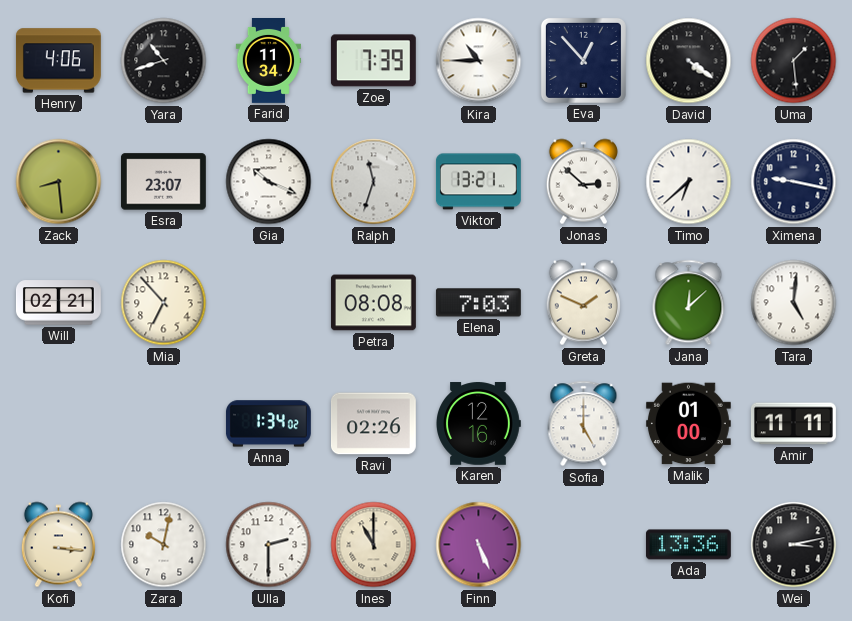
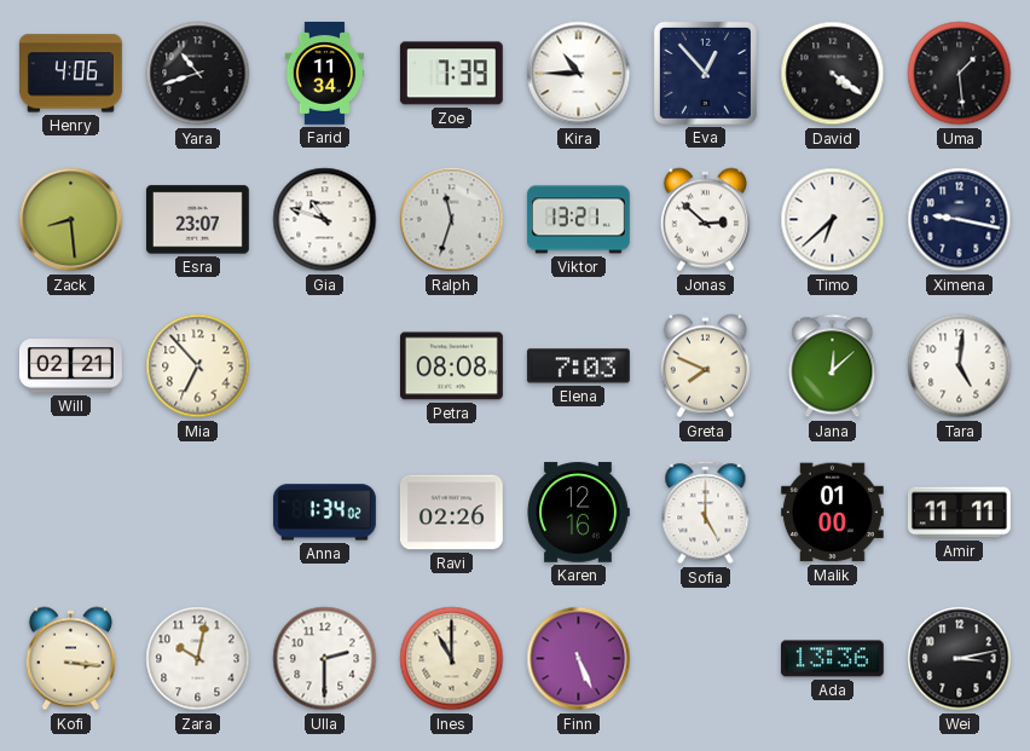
Gia: 10:19 -> 10:48 (325, 220)
Greta: 1:49 -> 7:49 (705, 366)
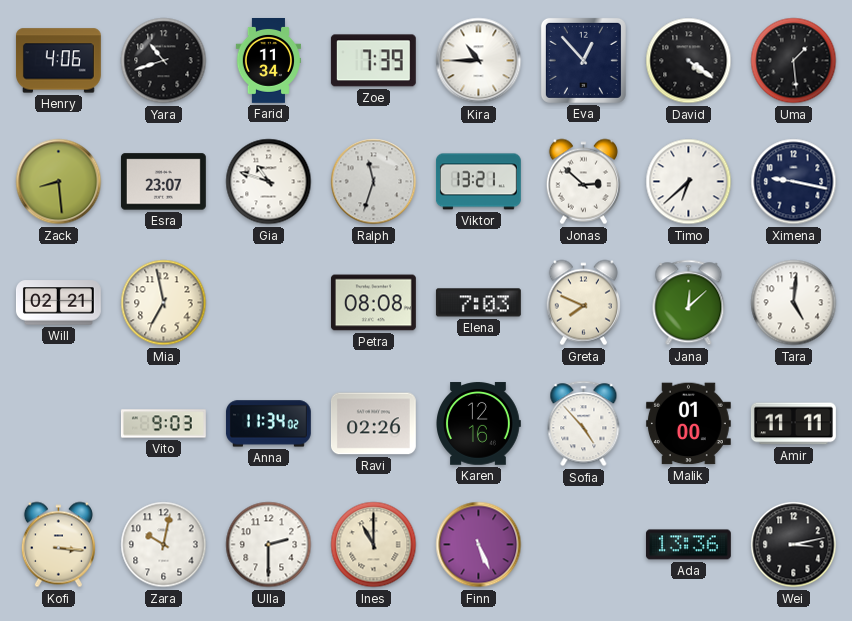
Mia: 6:53 -> 6:58 (164, 303)
Vito: none -> 9:03 (163, 424)
Anna: 1:34 -> 11:34 (268, 424)
Sofia: 5:00 -> 4:53 (584, 424)
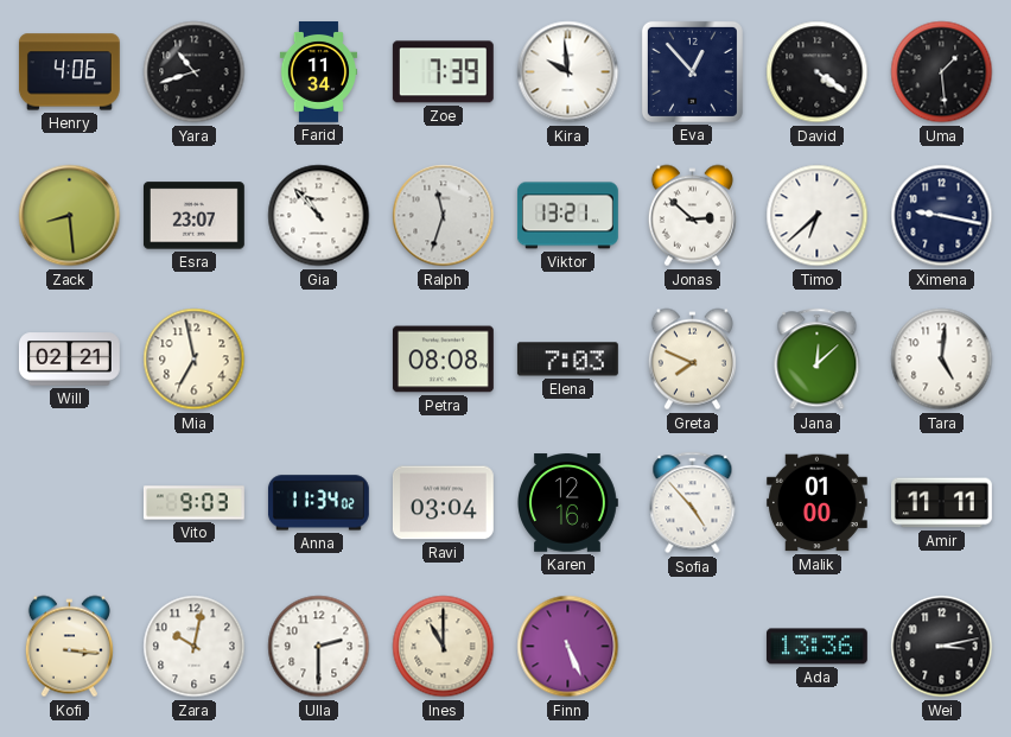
Kira: 10:45 -> 9:59 (568, 72)
Gia: 10:48 -> 10:53 (319, 216)
Ravi: 02:26 -> 03:04 (443, 503)
